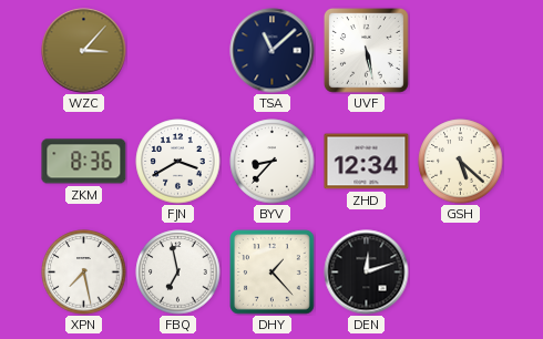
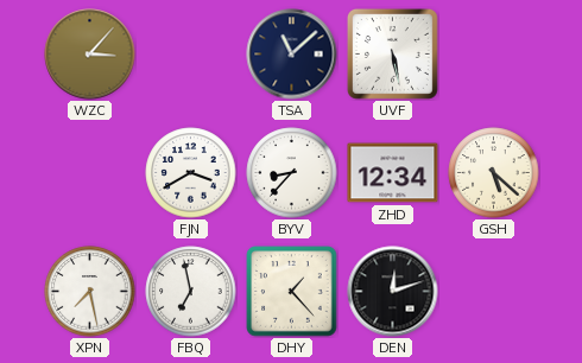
ZKM: 8:36 -> none (84, 162)
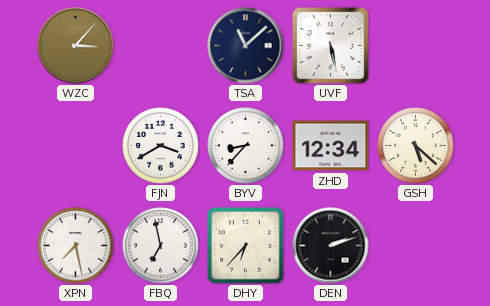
DHY: 1:23 -> 6:37 (246, 246)
DEN: 12:12 -> 2:12 (331, 246)
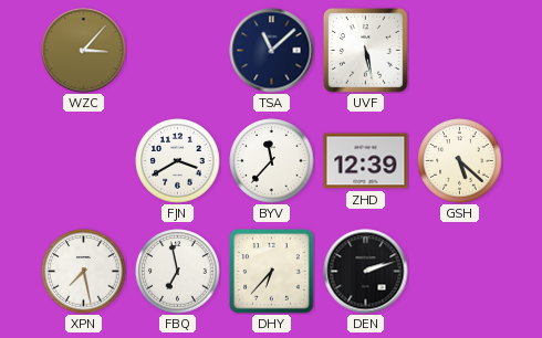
BYV: 8:37 -> 11:37 (272, 161)
ZHD: 12:34 -> 12:39 (366, 161)
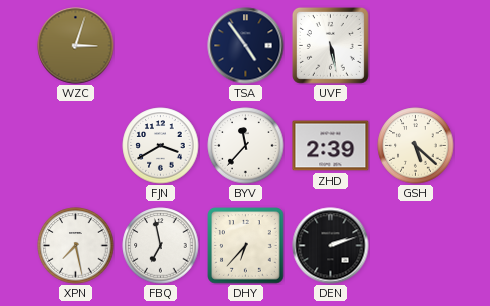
WZC: 3:07 -> 3:03 (76, 46)
TSA: 11:08 -> 4:54 (246, 46)
ZHD: 12:39 -> 2:39 (331, 146)
